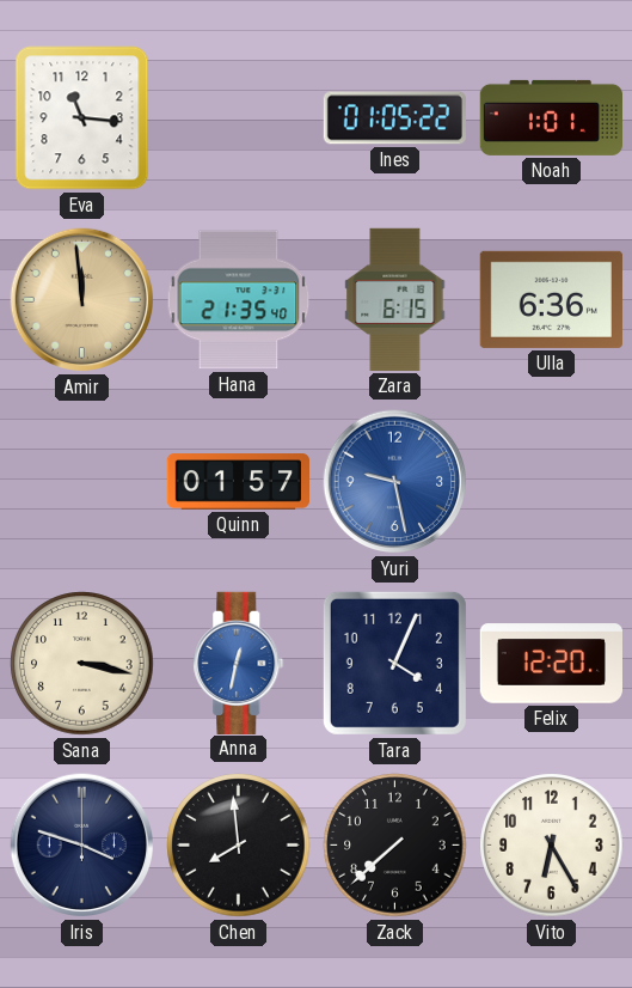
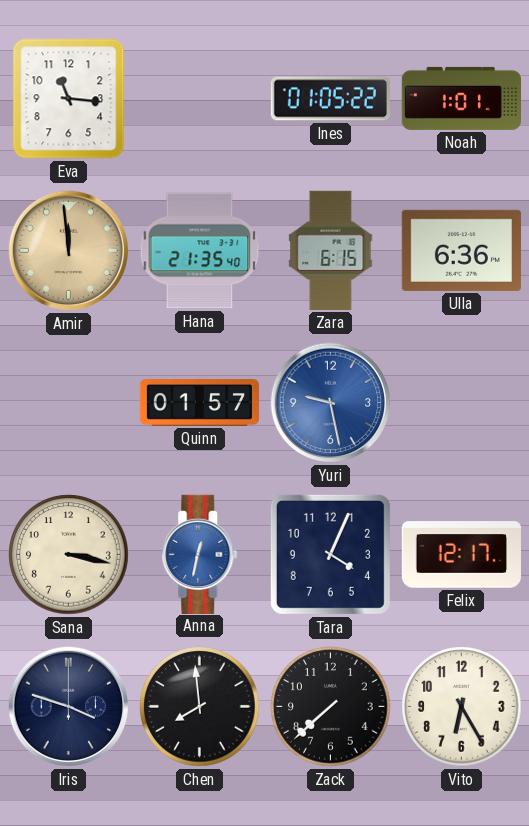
Felix: 12:20 -> 12:17 (461, 555)
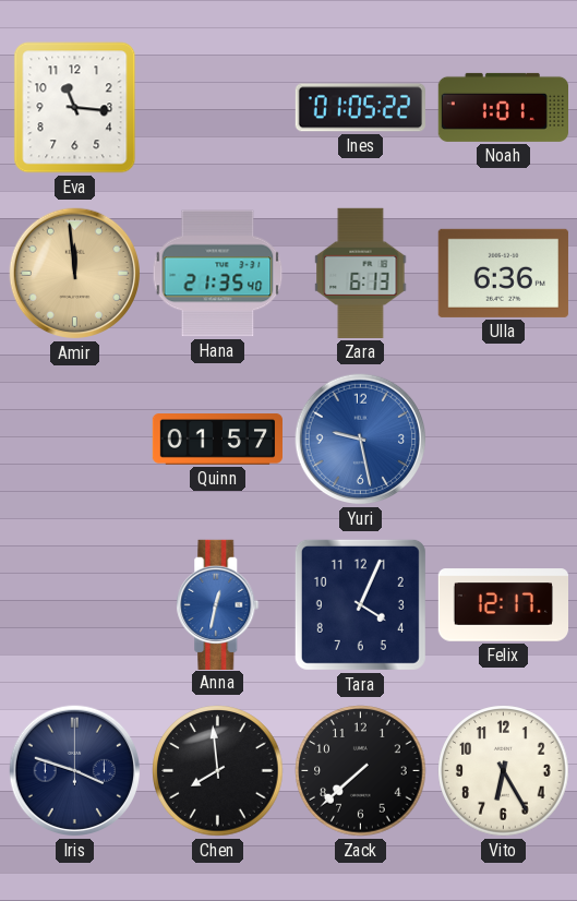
Zara: 6:15 -> 6:13 (361, 273)
Sana: 3:17 -> none (69, 555)
